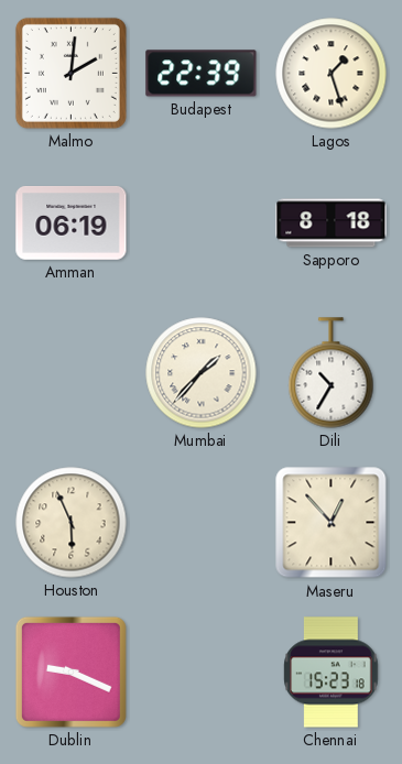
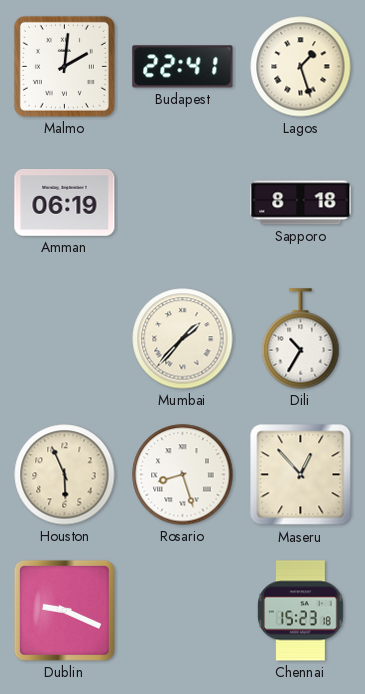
Budapest: 22:39 -> 22:41 (183, 67)
Rosario: none -> 8:27 (183, 475)
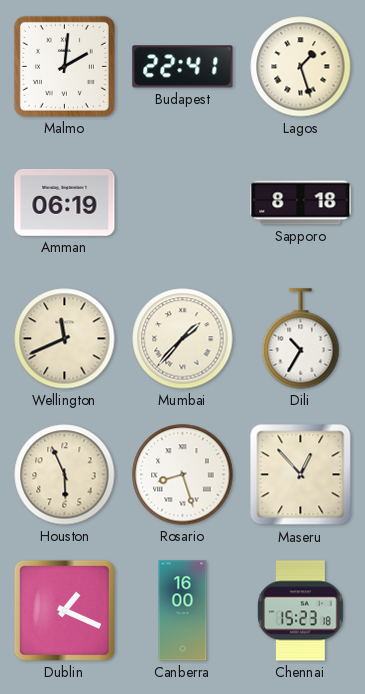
Wellington: none -> 11:41 (65, 339)
Dublin: 9:19 -> 1:19 (64, 610)
Canberra: none -> 16:00 (183, 611)
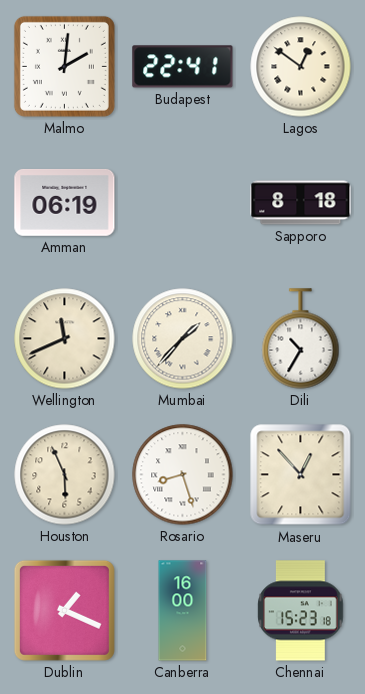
Lagos: 1:27 -> 12:51 (301, 67)
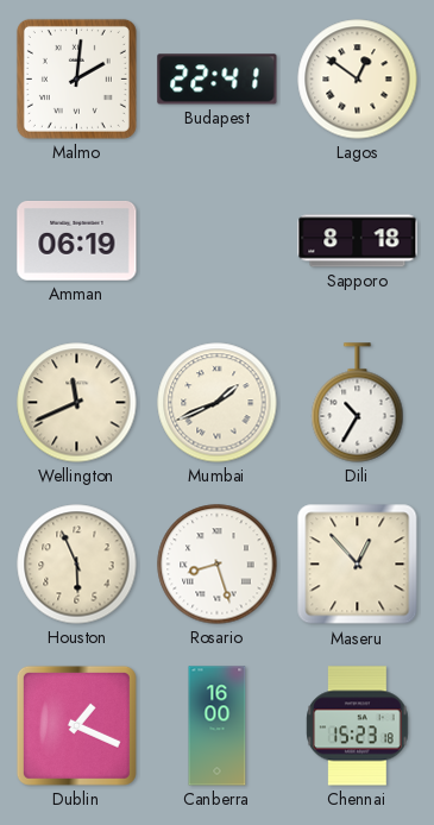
Mumbai: 1:37 -> 1:41 (218, 403)
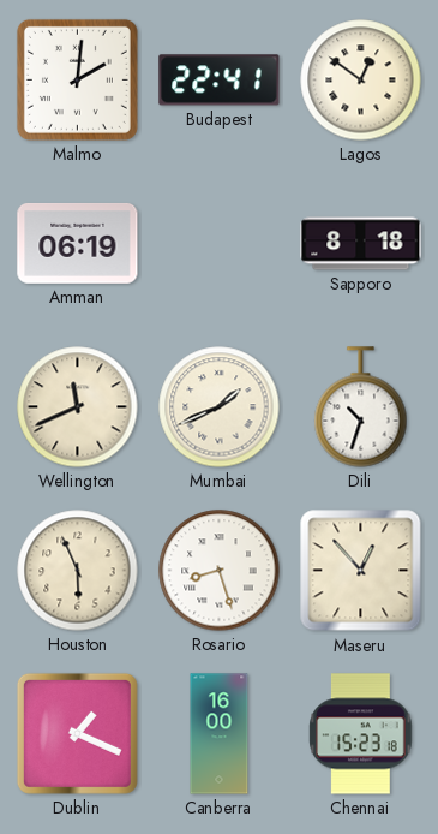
Dili: 10:35 -> 10:33 (361, 407)
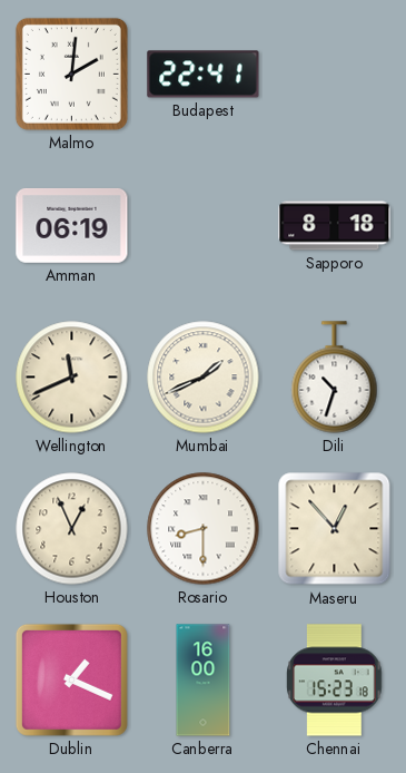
Lagos: 12:51 -> none (361, 81)
Houston: 5:56 -> 12:56 (72, 529)
Rosario: 8:27 -> 8:30 (204, 529)
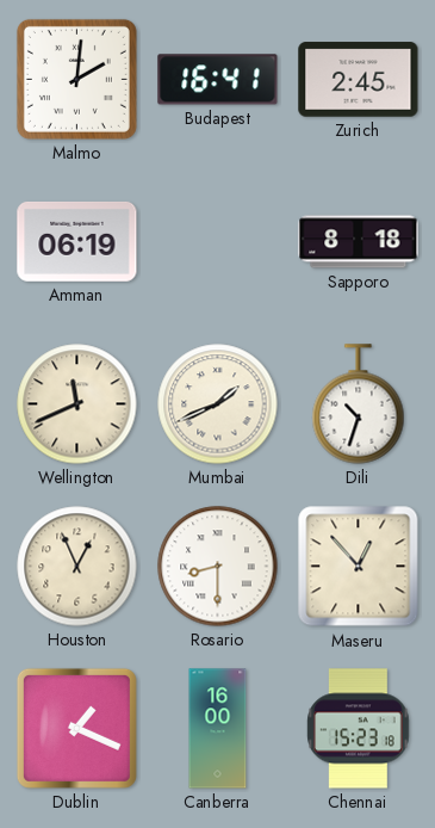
Budapest: 22:41 -> 16:41 (218, 80)
Zurich: none -> 2:45 (359, 80)
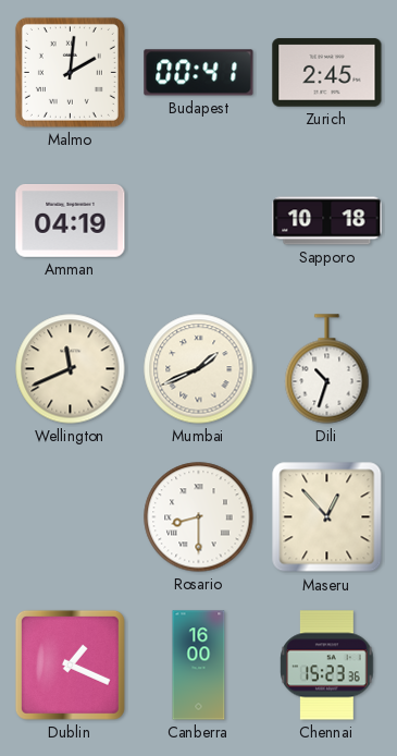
Budapest: 16:41 -> 00:41 (199, 73)
Amman: 06:19 -> 04:19 (71, 220)
Sapporo: 8:18 -> 10:18 (327, 221)
Houston: 12:56 -> none (77, 567)
Chennai: 15:23:18 -> 15:23:36 (327, 666)
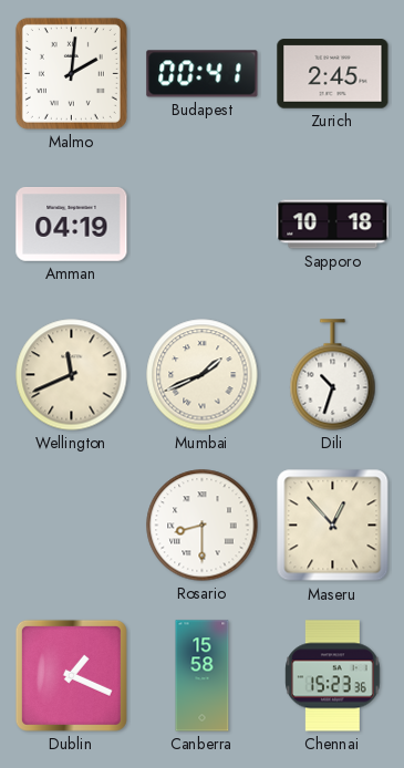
Canberra: 16:00 -> 15:58 (203, 676)
